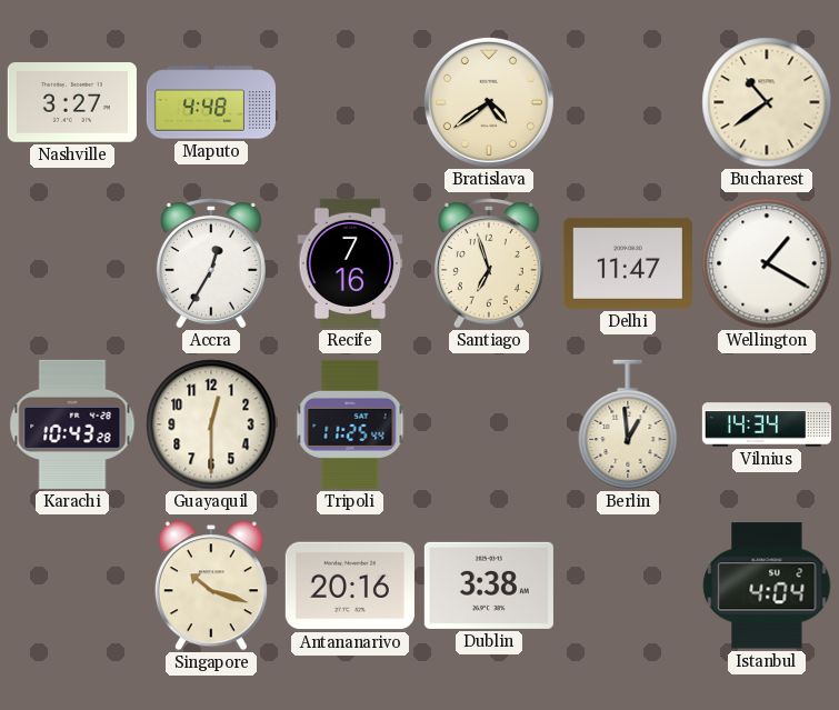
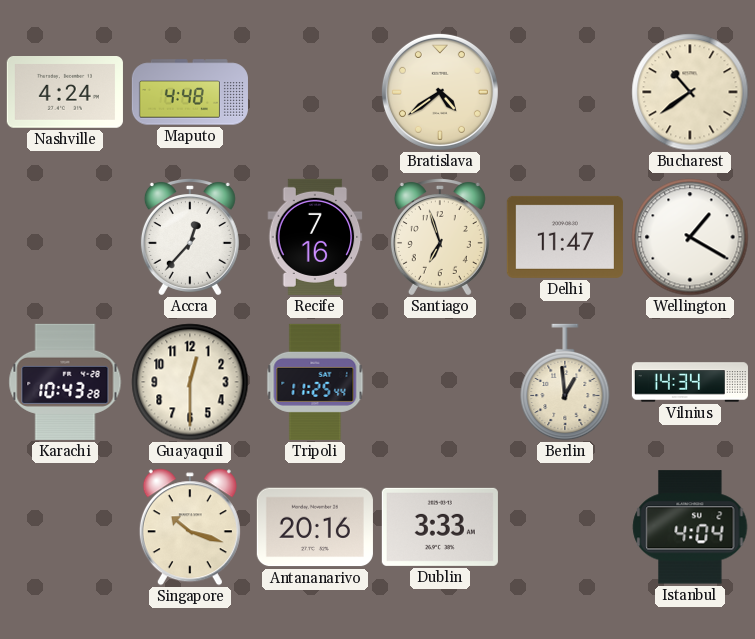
Nashville: 3:27 -> 4:24 (65, 93)
Accra: 12:35 -> 12:37 (190, 237)
Dublin: 3:38 -> 3:33 (440, 527)
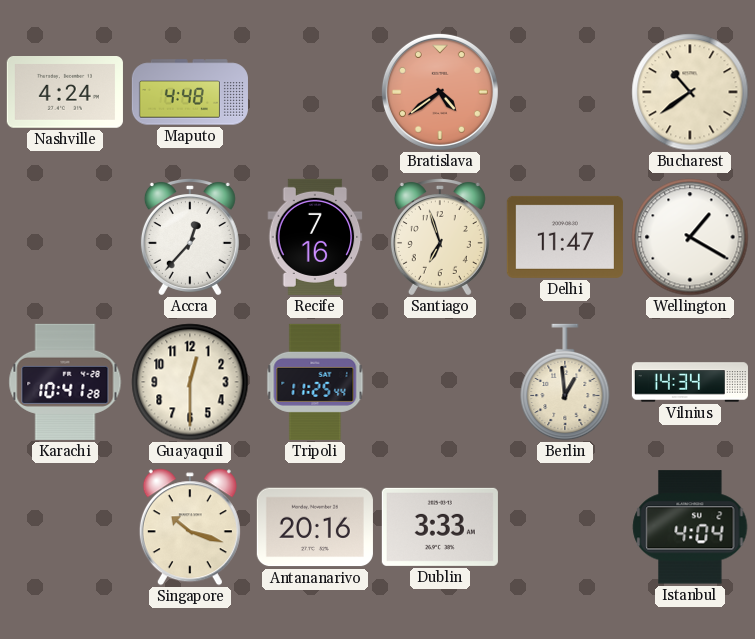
Bratislava dial: cream -> salmon (440, 92)
Karachi: 10:43 -> 10:41 (65, 382)
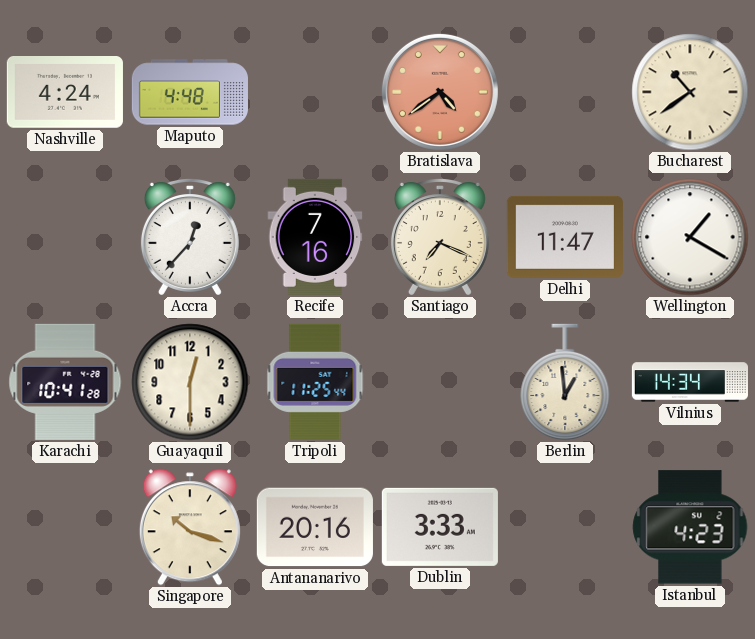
Santiago: 6:57 -> 7:19 (440, 237)
Istanbul: 4:04 -> 4:23 (690, 527)
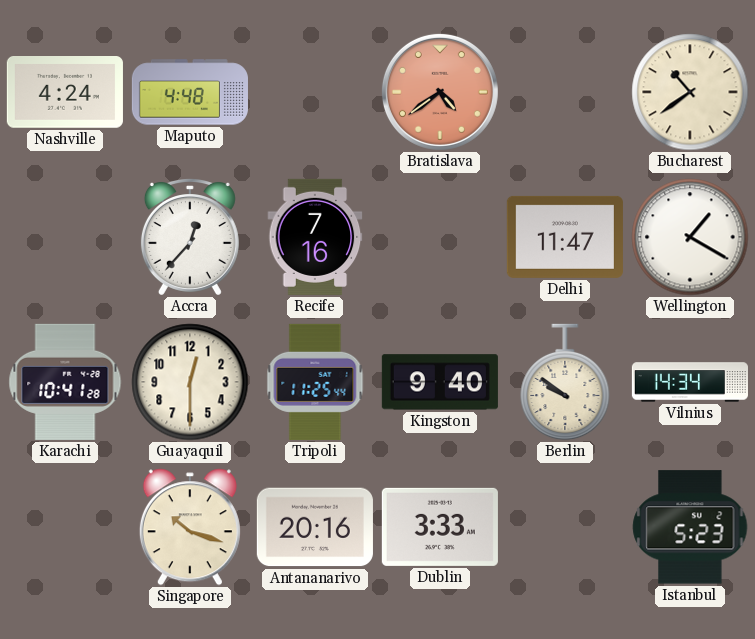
Santiago: 7:19 -> none (440, 237)
Kingston: none -> 9:40 (440, 382)
Berlin: 12:59 -> 9:51 (565, 382)
Istanbul: 4:23 -> 5:23 (690, 527)
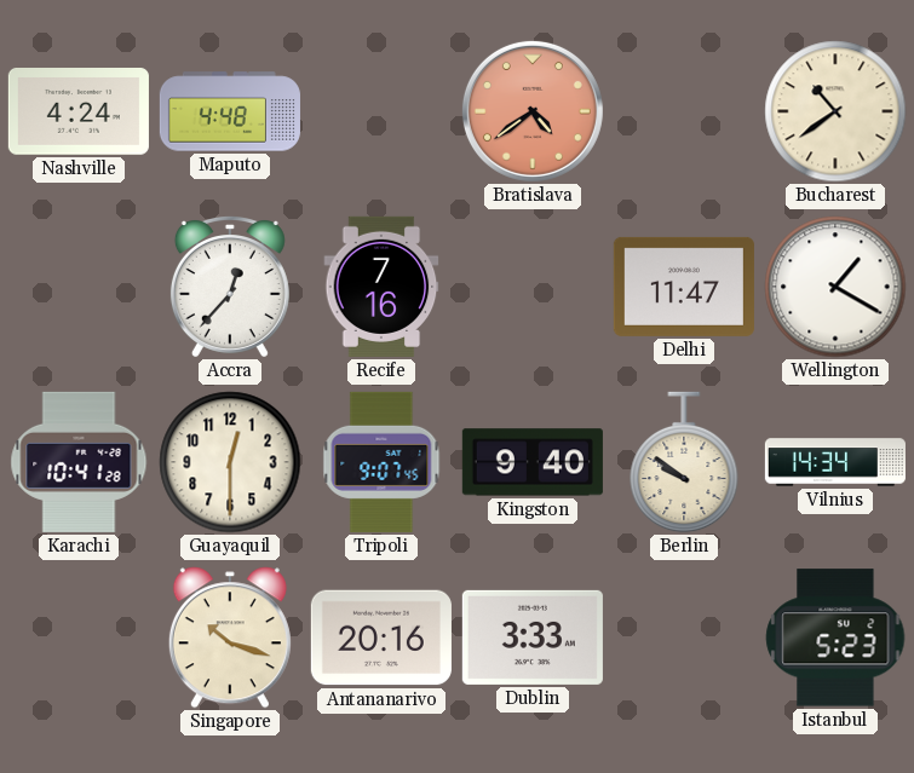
Tripoli: 11:25 -> 9:07 (381, 462)
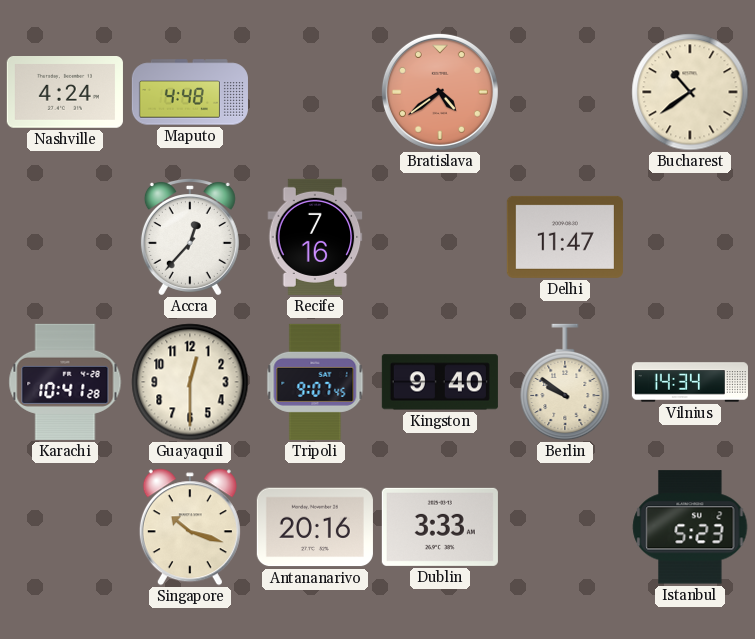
Wellington: 1:20 -> none (835, 287)
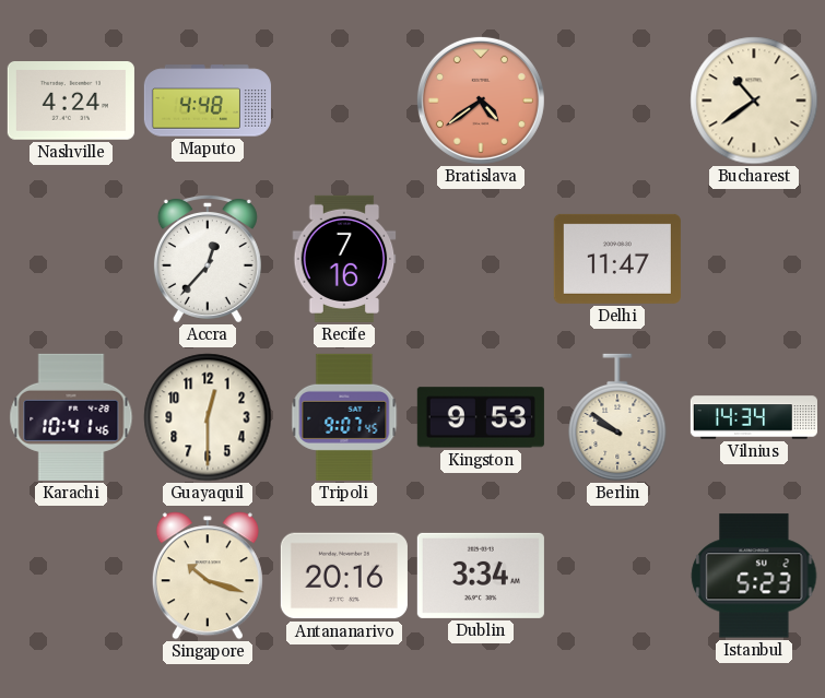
Karachi: 10:41:28 -> 10:41:46 (71, 417)
Kingston: 9:40 -> 9:53 (481, 417)
Dublin: 3:33 -> 3:34 (481, 576)
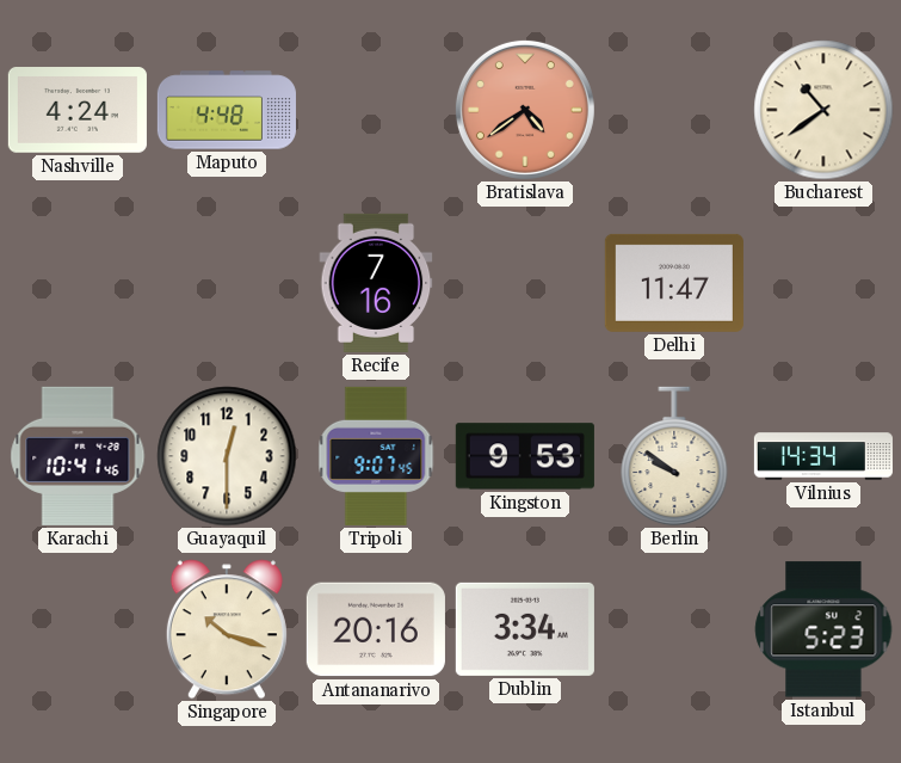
Accra: 12:37 -> none (208, 259)
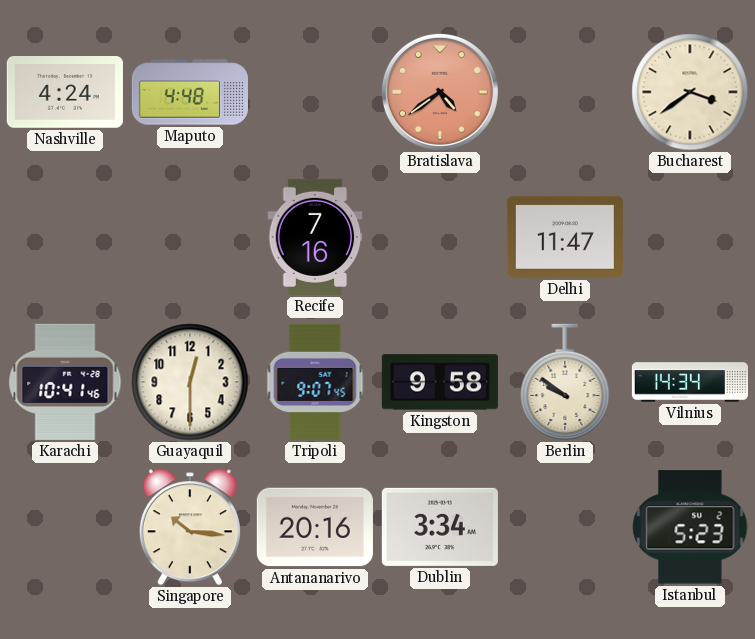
Bucharest: 10:39 -> 3:39 (690, 92)
Kingston: 9:53 -> 9:58 (440, 382)
Singapore: 10:18 -> 10:16 (190, 527)
